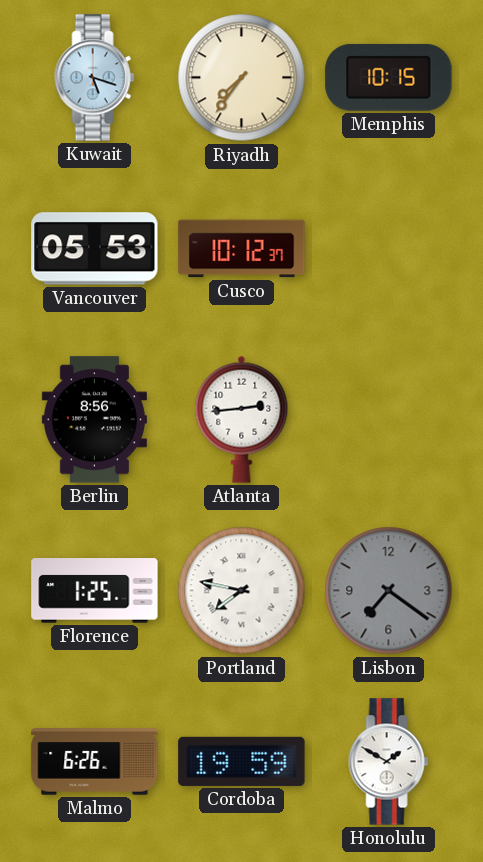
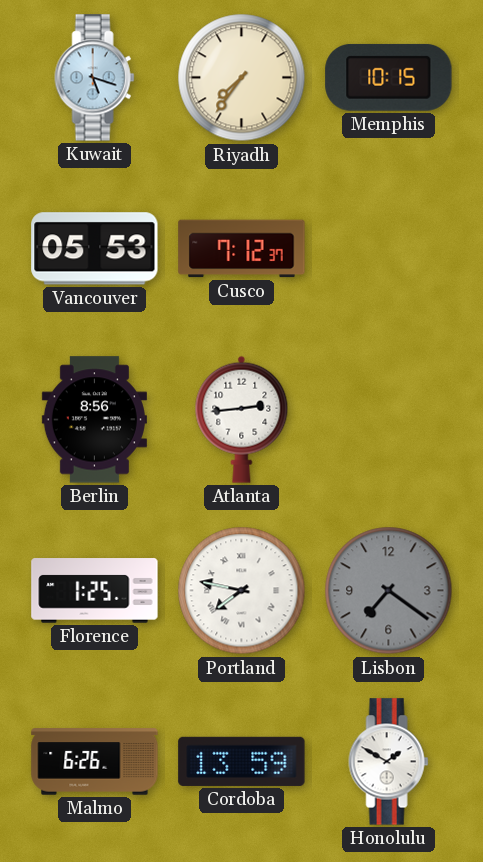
Cusco: 10:12 -> 7:12 (242, 249)
Cordoba: 19:59 -> 13:59 (242, 761)
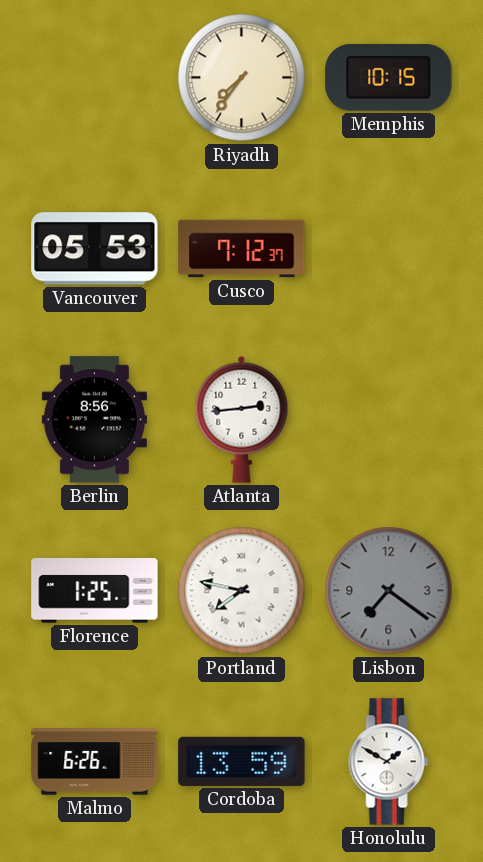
Kuwait: 5:18 -> none (95, 78)
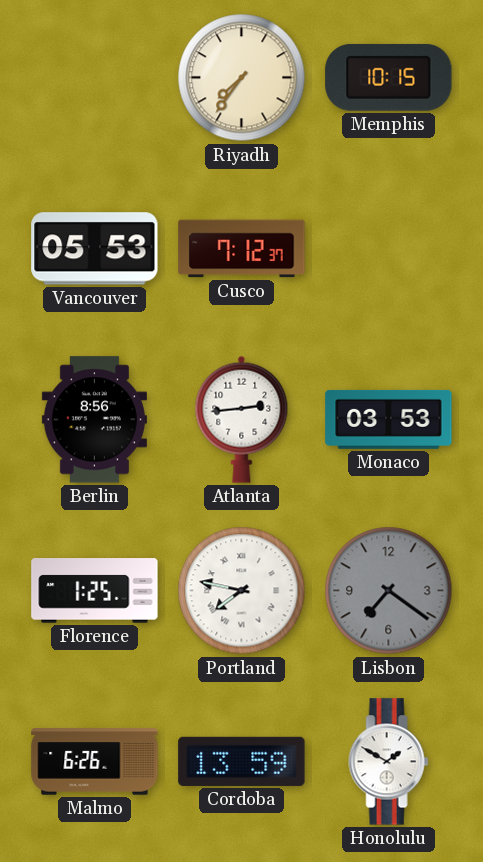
Monaco: none -> 03:53 (389, 419)
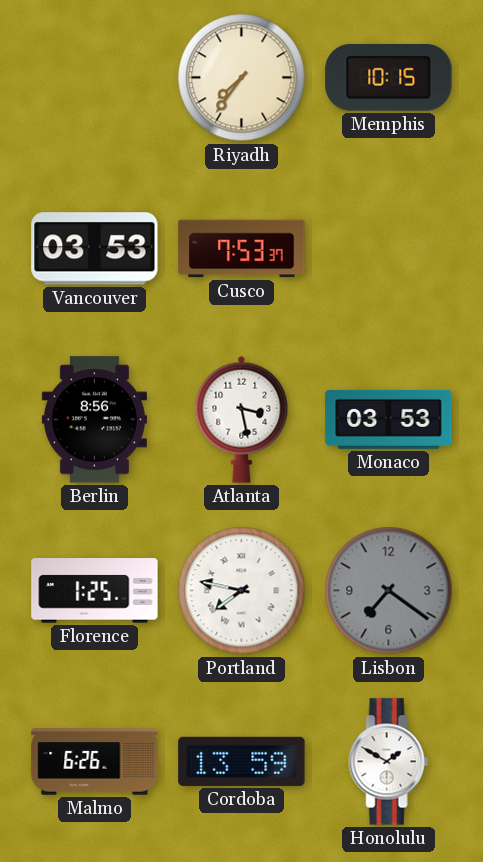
Vancouver: 05:53 -> 03:53 (95, 249)
Cusco: 7:12 -> 7:53 (242, 249)
Atlanta: 2:44 -> 3:28 (242, 419)
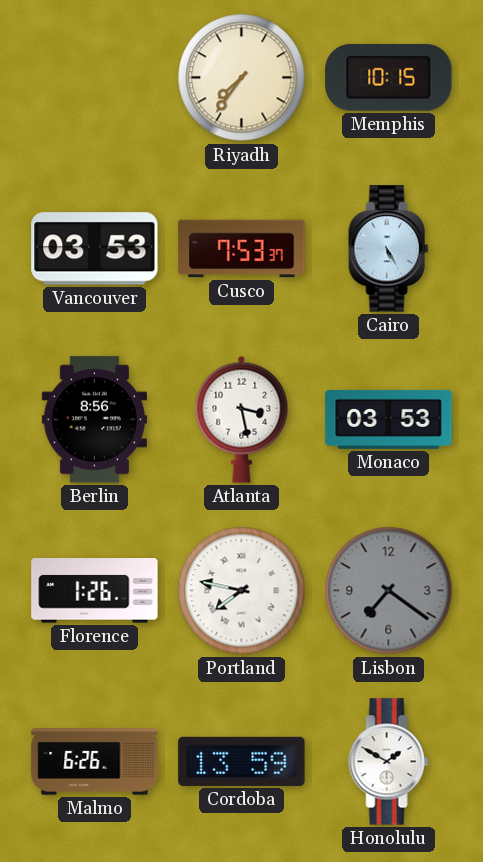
Cairo: none -> 5:25 (389, 249)
Florence: 1:25 -> 1:26 (95, 591)
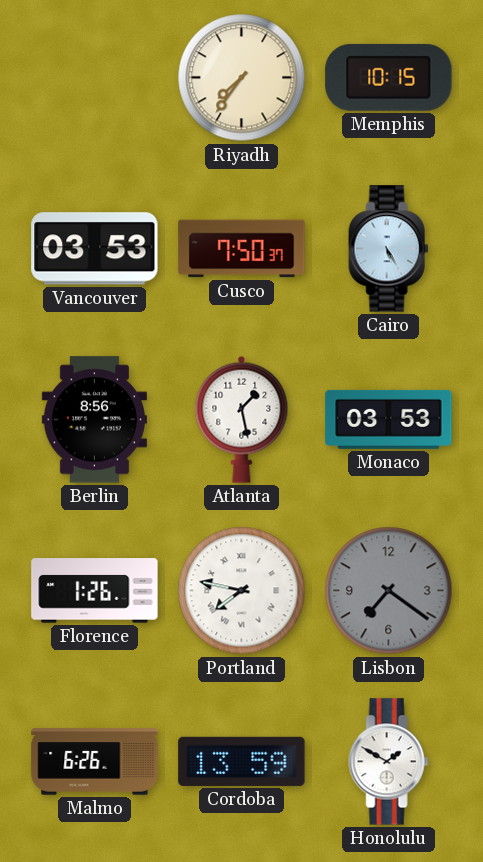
Cusco: 7:53 -> 7:50 (242, 249)
Atlanta: 3:28 -> 1:28 (242, 419)
